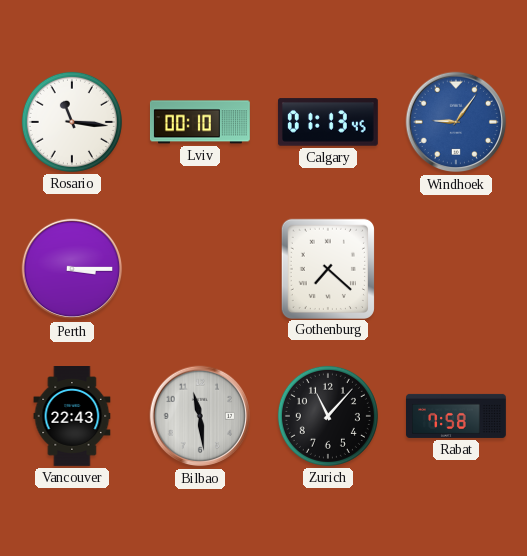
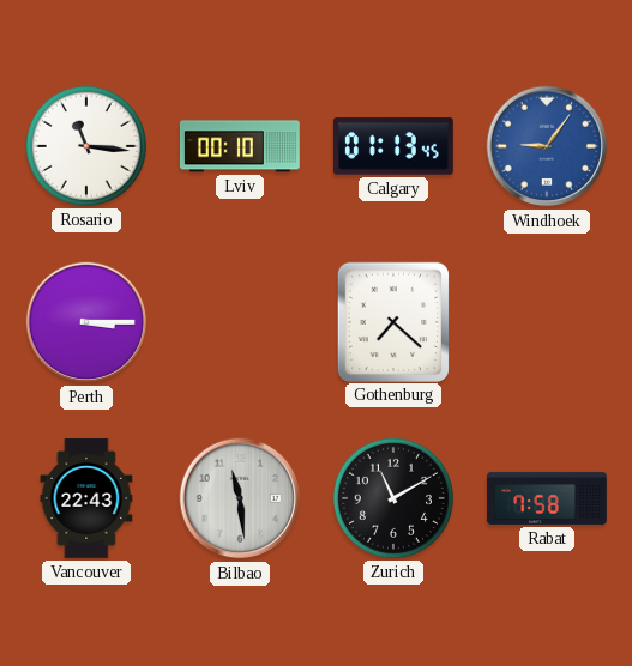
Zurich: 11:07 -> 11:10 (393, 498)
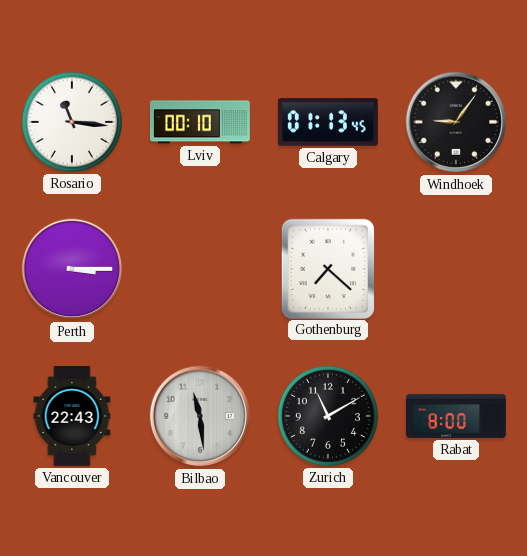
Windhoek dial: blue -> black (456, 122)
Rabat: 7:58 -> 8:00 (457, 416)
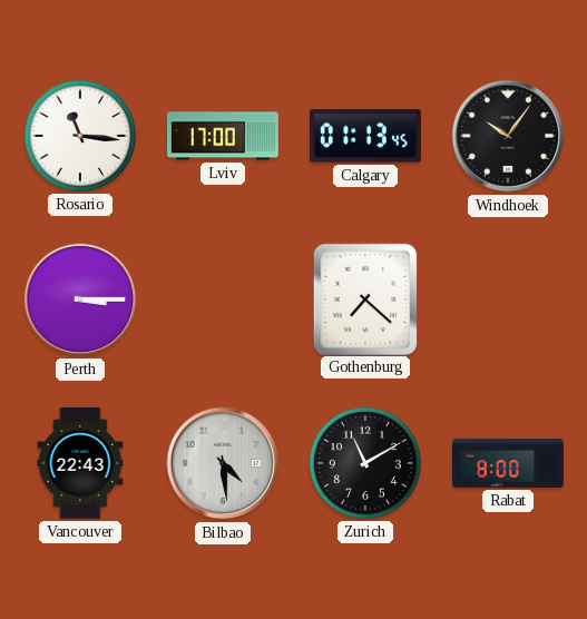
Lviv: 00:10 -> 17:00 (223, 136)
Windhoek: 9:06 -> 10:06 (508, 136)
Bilbao: 11:29 -> 4:29 (223, 463)
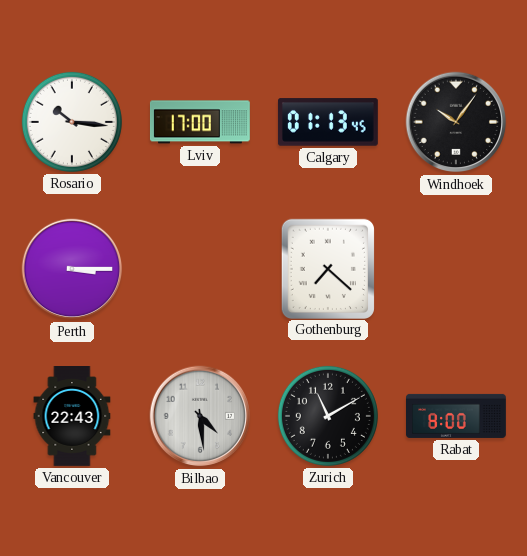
Rosario: 11:16 -> 10:16 (72, 122)
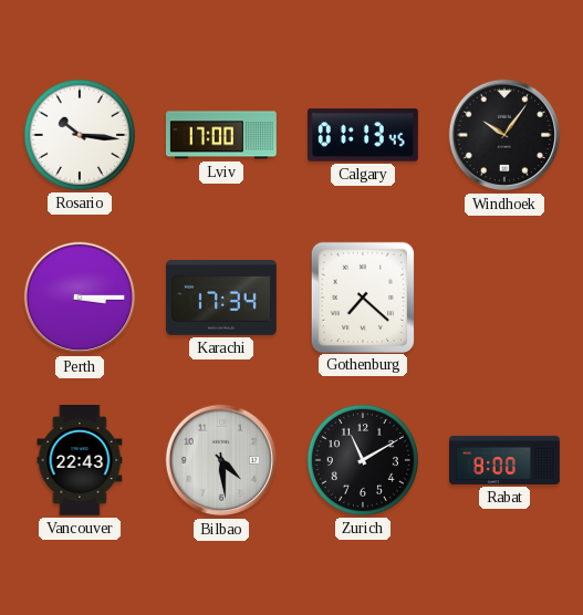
Karachi: none -> 17:34 (222, 298)
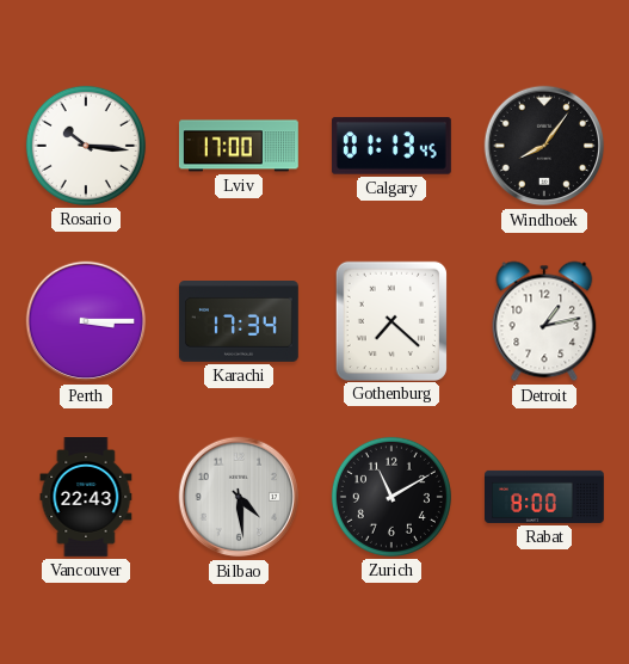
Windhoek: 10:06 -> 8:06 (544, 146)
Detroit: none -> 1:13 (544, 321)
